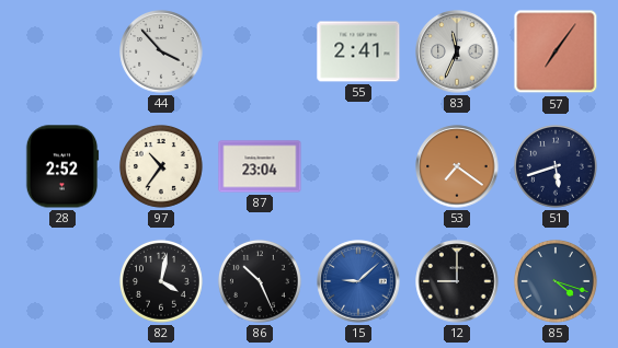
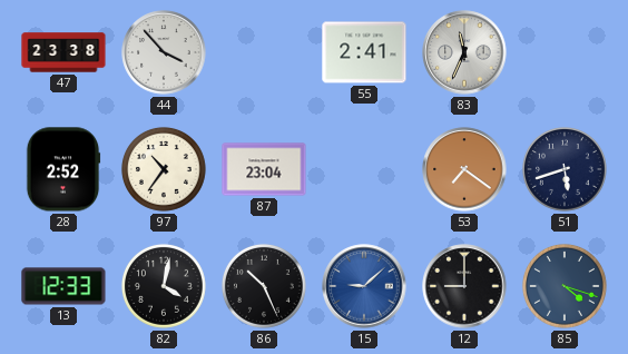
47: none -> 23:38 (63, 52)
57: 7:06 -> none (556, 51)
13: none -> 12:33 (63, 286)
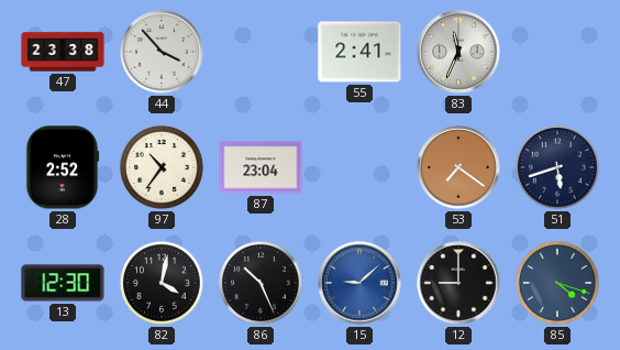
13: 12:33 -> 12:30 (63, 283)
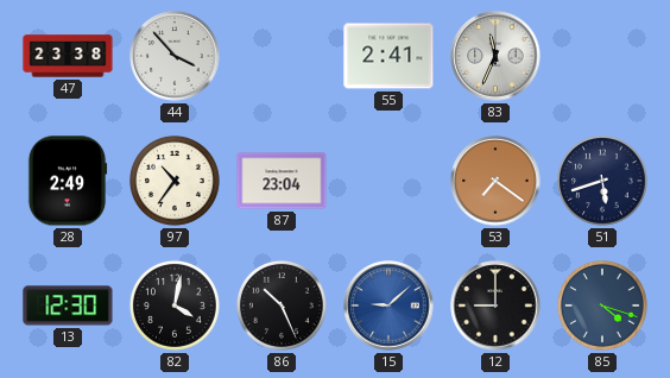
28: 2:52 -> 2:49 (68, 181)
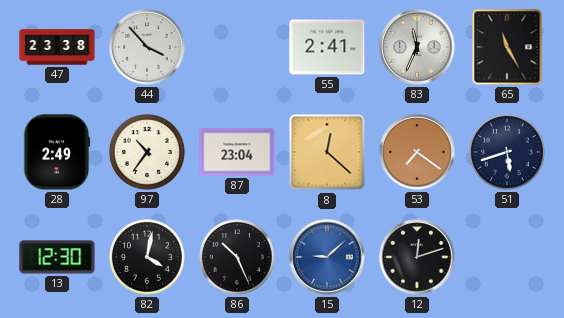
65: none -> 11:25 (507, 47)
8: none -> 12:22 (327, 152)
12: 9:00 -> 12:12 (417, 257)
85: 4:18 -> none (602, 305)
